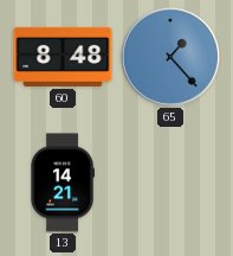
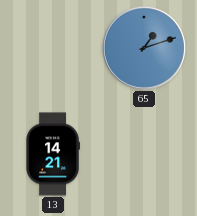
60: 8:48 -> none (63, 57)
65: 1:23 -> 1:12 (144, 48)
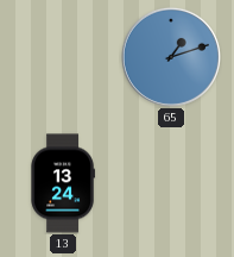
13: 14:21 -> 13:24 (63, 183)
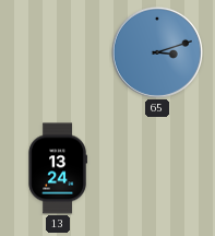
65: 1:12 -> 3:12 (157, 52)
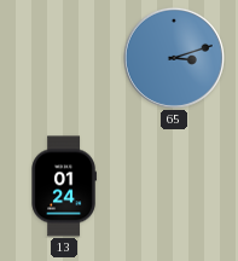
13: 13:24 -> 01:24 (64, 186)
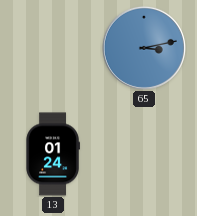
65: 3:12 -> 3:13 (144, 48)
